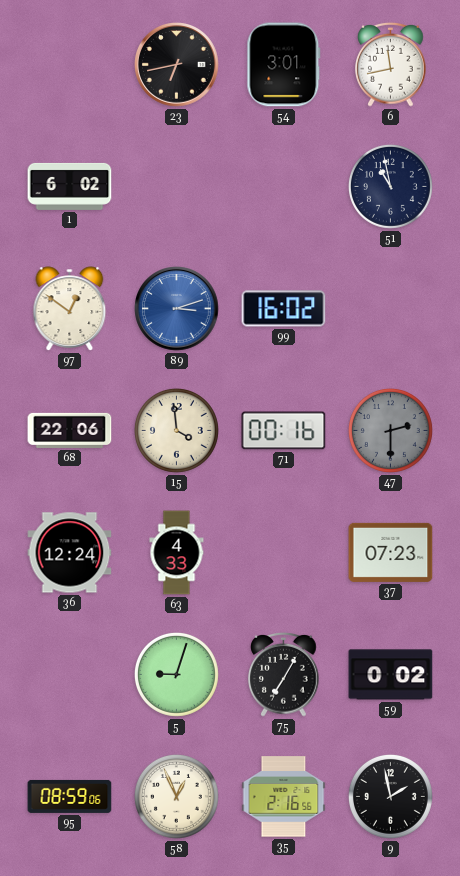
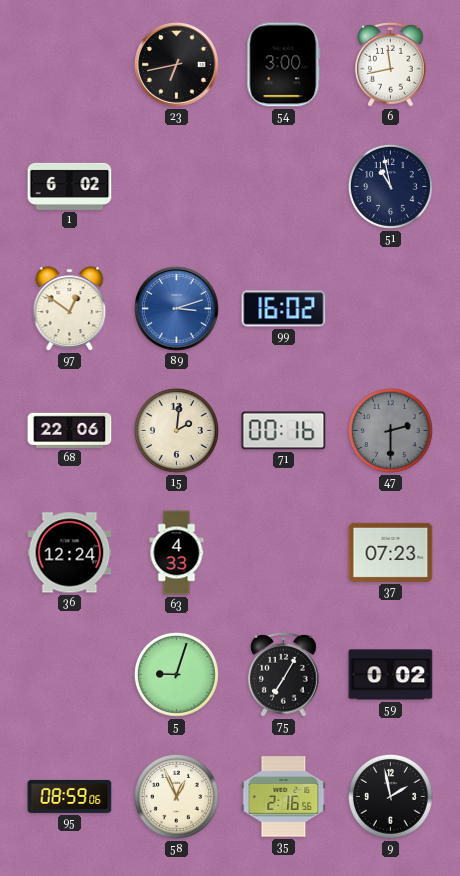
54: 3:01 -> 3:00 (284, 65)
15: 3:59 -> 2:01 (176, 430)
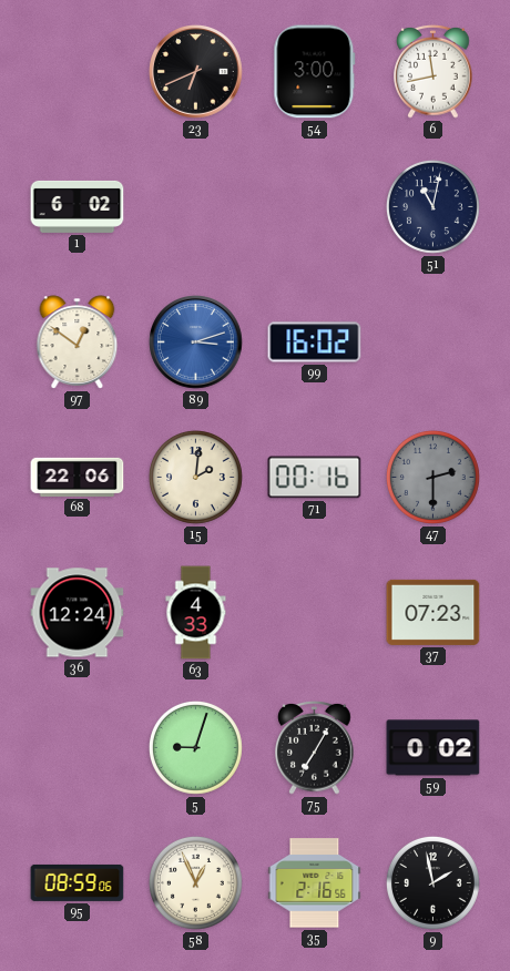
23: 6:43 -> 6:41 (196, 72)
51: 10:58 -> 11:02 (432, 206)
